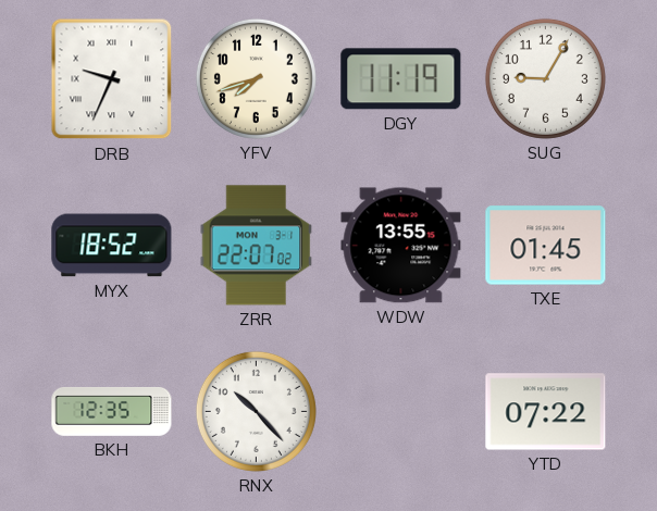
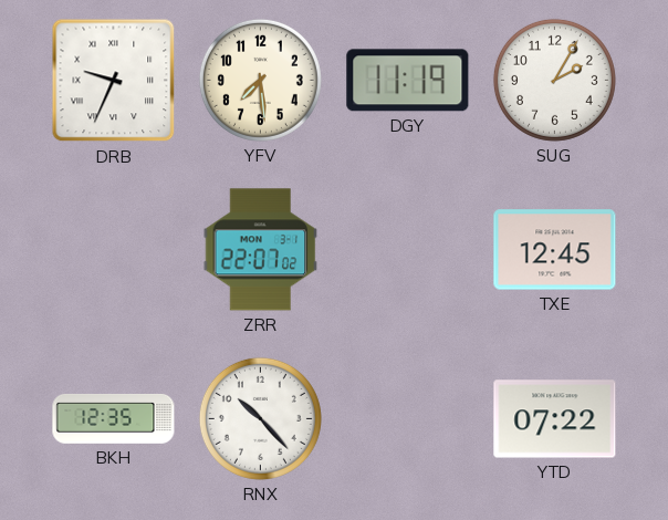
YFV: 7:42 -> 7:29 (260, 80)
SUG: 9:05 -> 2:05 (554, 80)
MYX: 18:52 -> none (112, 246)
WDW: 13:55 -> none (401, 246)
TXE: 01:45 -> 12:45 (555, 250)
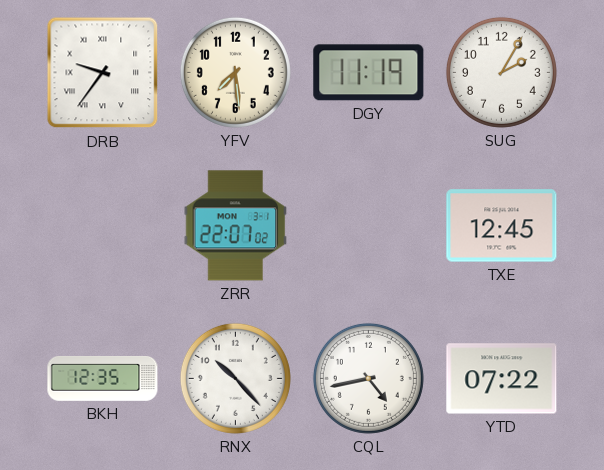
DRB: 9:34 -> 9:36 (103, 73)
CQL: none -> 4:43 (368, 378)
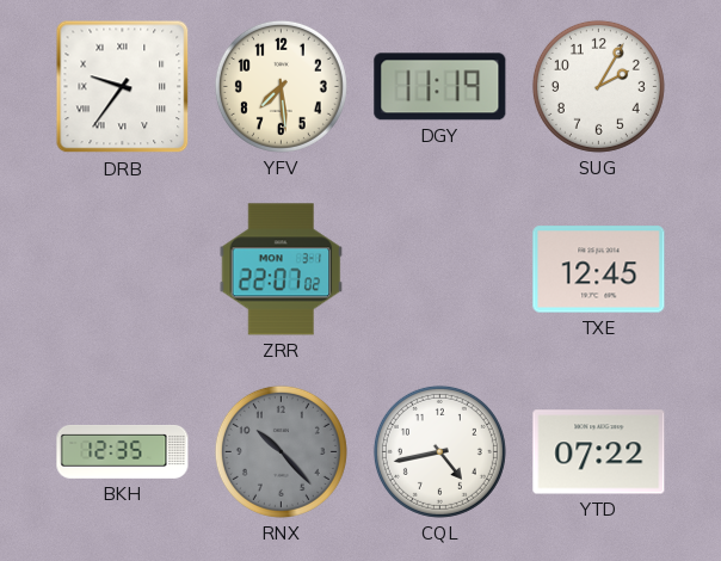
RNX dial: white -> grey (281, 451)
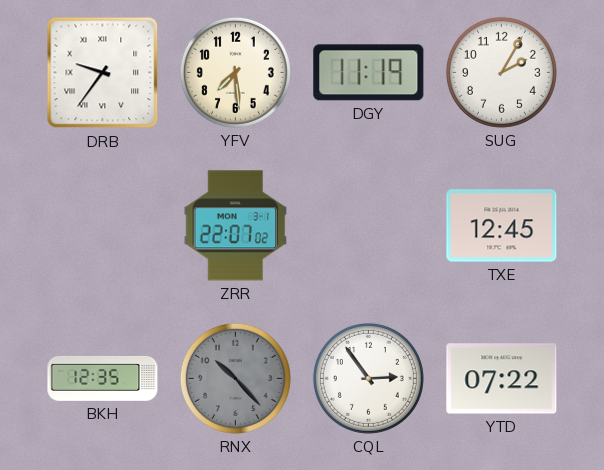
CQL: 4:43 -> 2:54 (368, 378)
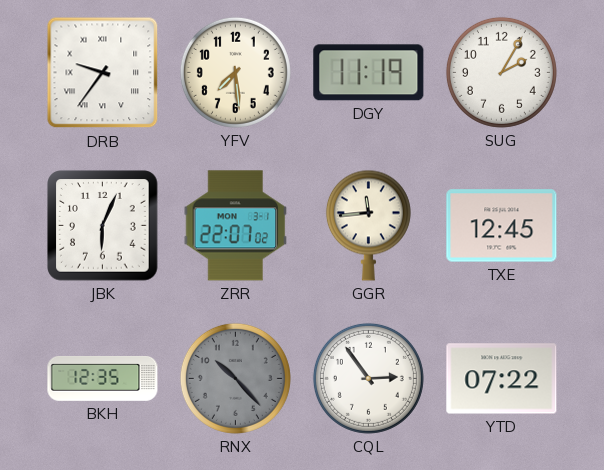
JBK: none -> 6:04 (103, 226)
GGR: none -> 11:44 (368, 225)
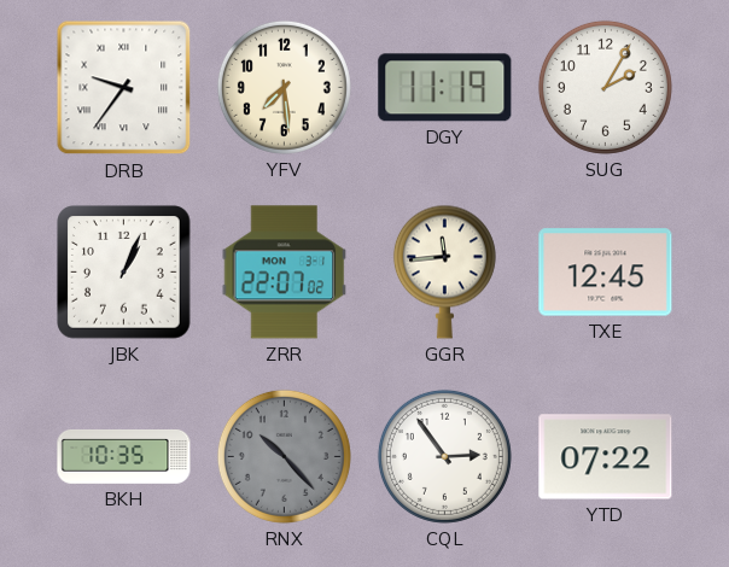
JBK: 6:04 -> 1:04 (124, 273)
BKH: 12:35 -> 10:35 (124, 457)
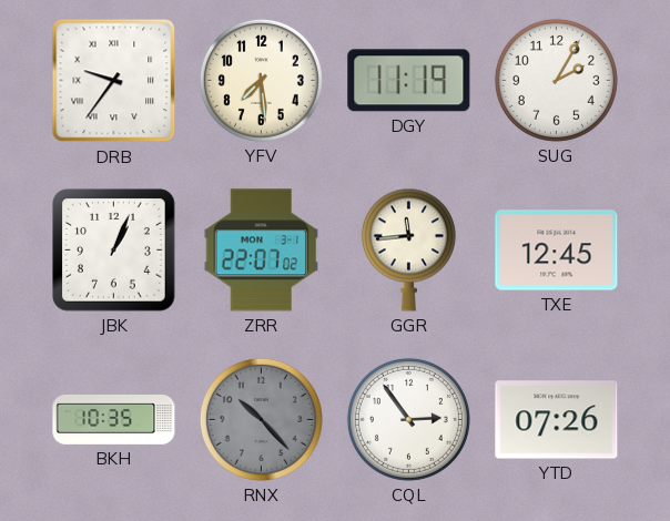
YTD: 07:22 -> 07:26 (557, 420)
